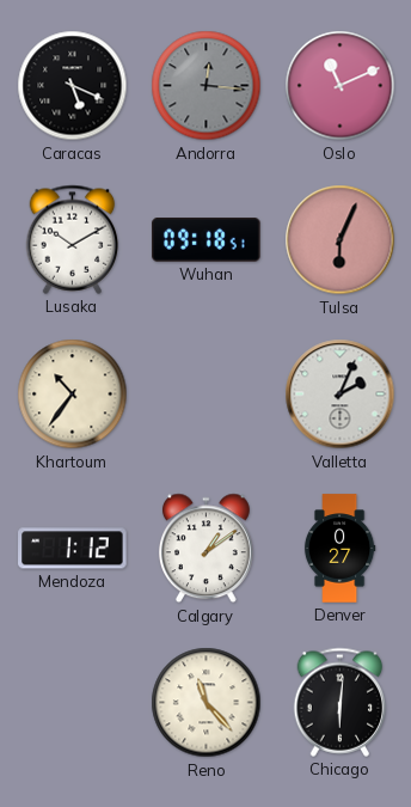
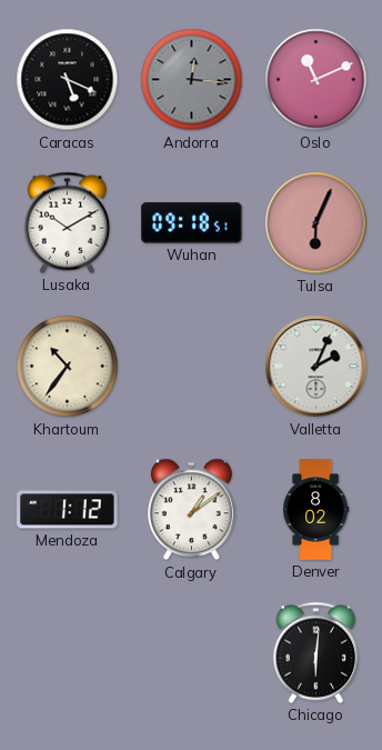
Denver: 0:27 -> 8:02 (315, 510)
Reno: 11:23 -> none (207, 703)
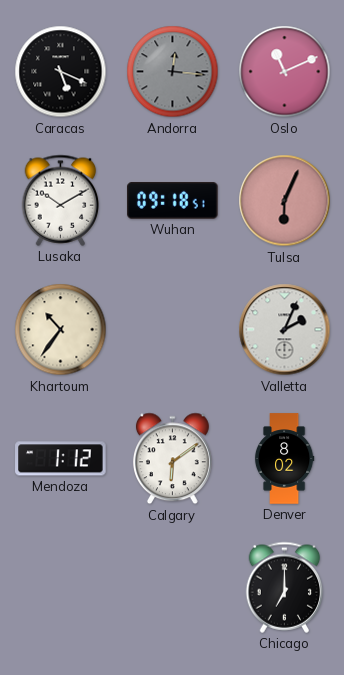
Calgary: 1:09 -> 6:09 (172, 459)
Chicago: 6:01 -> 7:00 (285, 587)
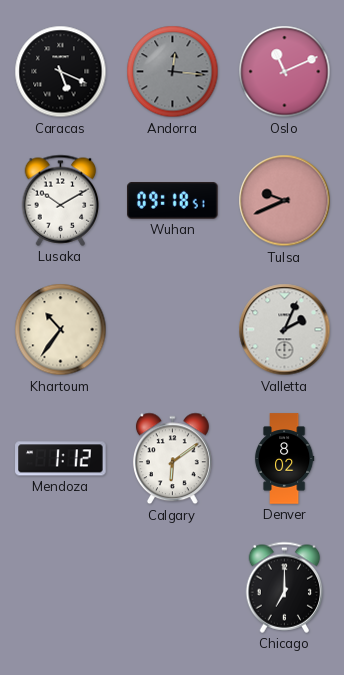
Tulsa: 6:04 -> 9:41 (285, 201)
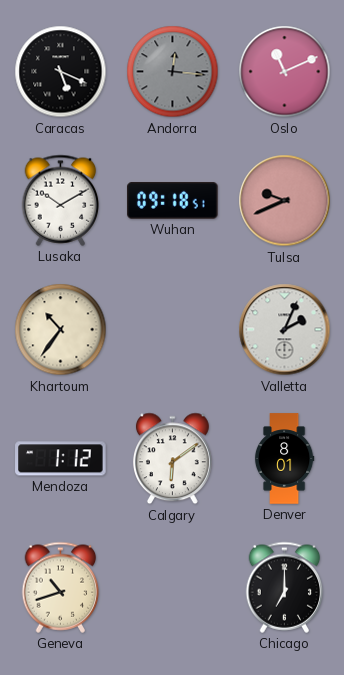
Denver: 8:02 -> 8:01 (284, 459)
Geneva: none -> 10:42 (61, 587)
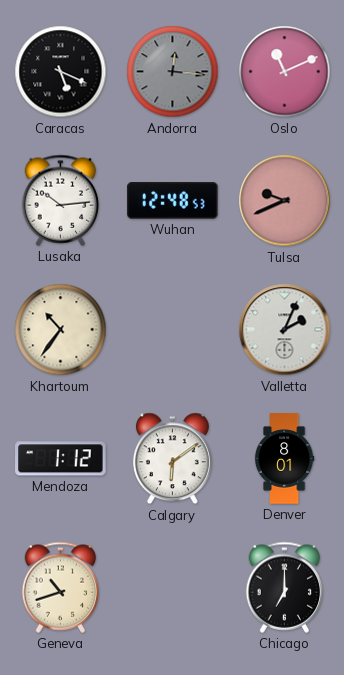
Lusaka: 10:10 -> 10:14 (61, 200)
Wuhan: 09:18 -> 12:48 (173, 201)
